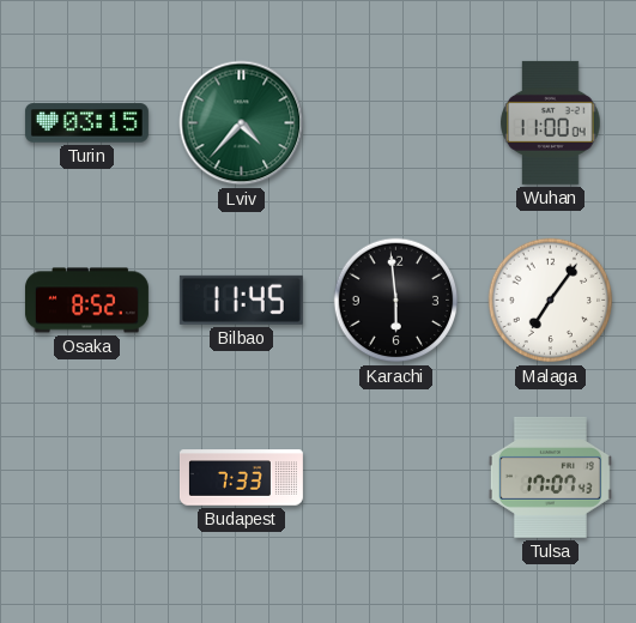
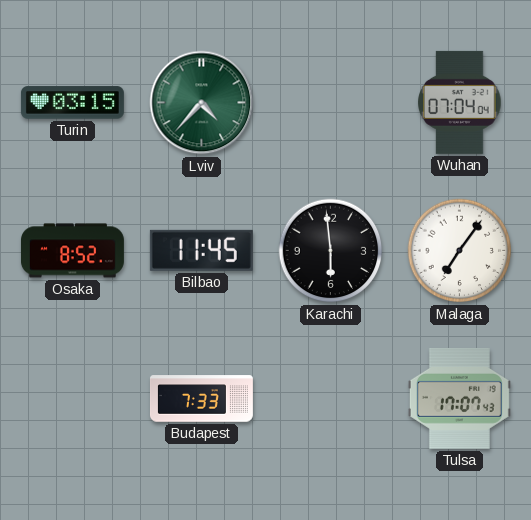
Wuhan: 11:00 -> 07:04 (460, 102)
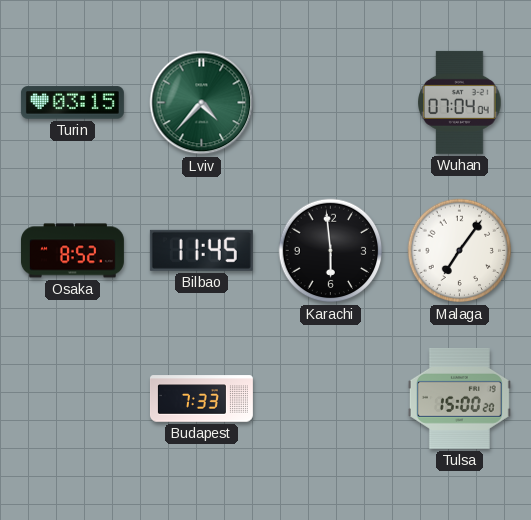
Tulsa: 17:07 -> 15:00 (459, 398)
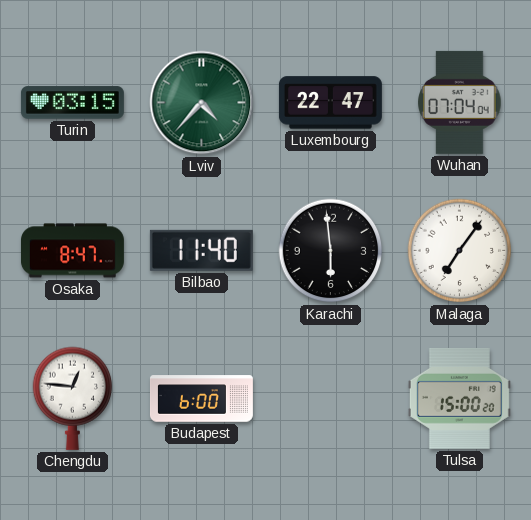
Luxembourg: none -> 22:47 (330, 103)
Osaka: 8:52 -> 8:47 (72, 251)
Bilbao: 11:45 -> 11:40 (201, 250)
Chengdu: none -> 12:46 (73, 398)
Budapest: 7:33 -> 6:00 (201, 399)
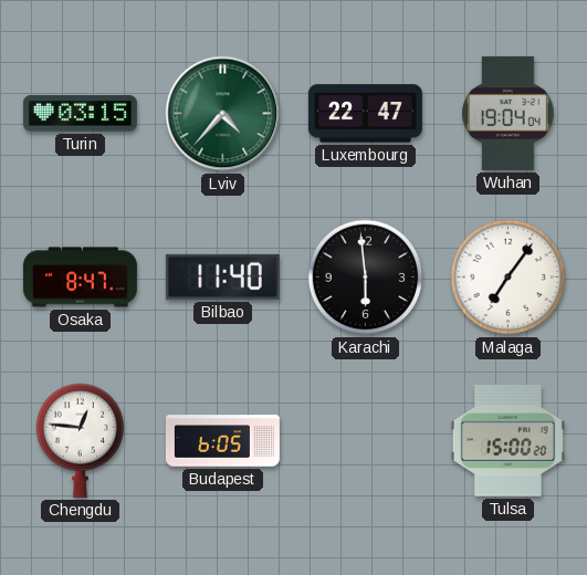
Wuhan: 07:04 -> 19:04 (509, 113)
Budapest: 6:00 -> 6:05 (222, 441)
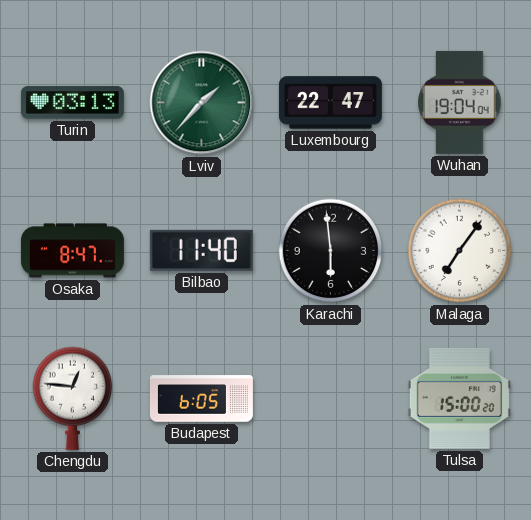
Turin: 03:15 -> 03:13 (72, 103)
Lviv: 4:37 -> 1:37 (202, 103)
